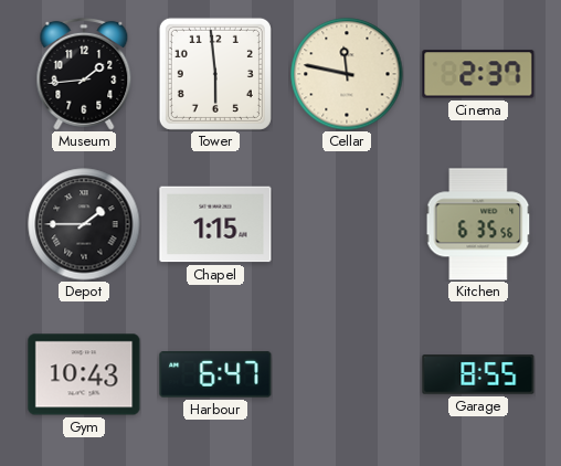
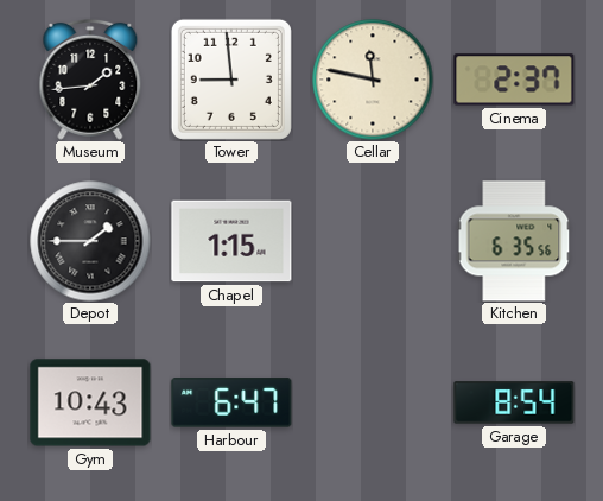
Tower: 5:59 -> 8:59 (231, 80)
Garage: 8:55 -> 8:54 (514, 402)
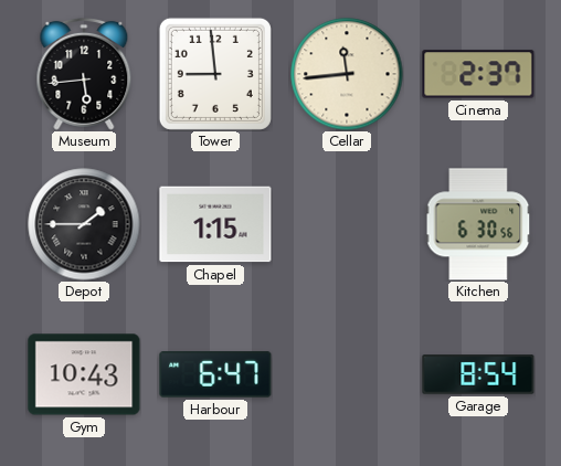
Museum: 1:44 -> 5:44 (84, 74)
Cellar: 11:47 -> 11:44 (347, 74)
Kitchen: 6:35 -> 6:30 (478, 224)
